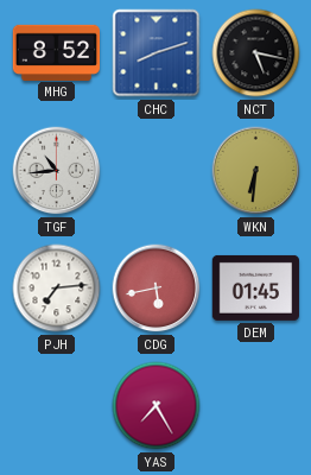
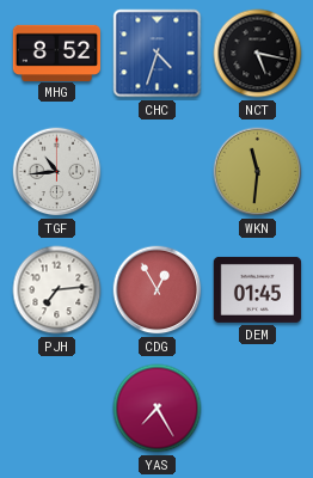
CHC: 8:12 -> 4:33 (158, 54)
WKN: 6:31 -> 11:31 (258, 172)
CDG: 5:43 -> 12:55 (158, 290)
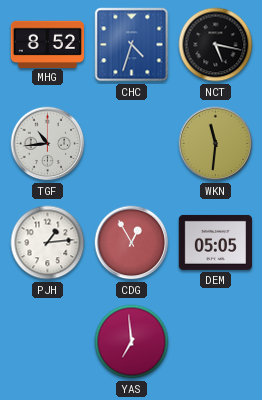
PJH: 7:14 -> 1:14 (48, 243)
DEM: 01:45 -> 05:05 (215, 242)
YAS: 7:25 -> 6:59 (132, 342)
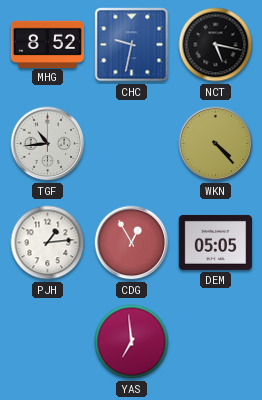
CHC: 4:33 -> 9:32 (132, 45)
WKN: 11:31 -> 4:23 (216, 144)
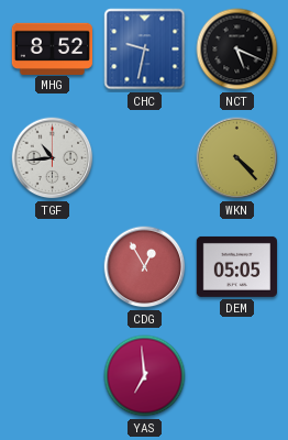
NCT: 5:17 -> 5:19 (237, 50)
PJH: 1:14 -> none (48, 243)
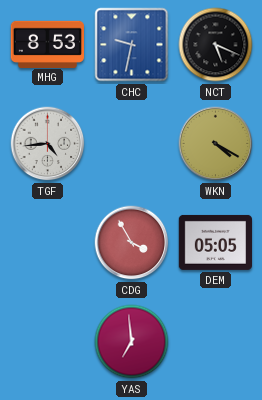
MHG: 8:52 -> 8:53 (47, 44)
TGF: 10:44 -> 4:44 (48, 144)
WKN: 4:23 -> 4:20 (216, 144)
CDG: 12:55 -> 3:55 (132, 243)
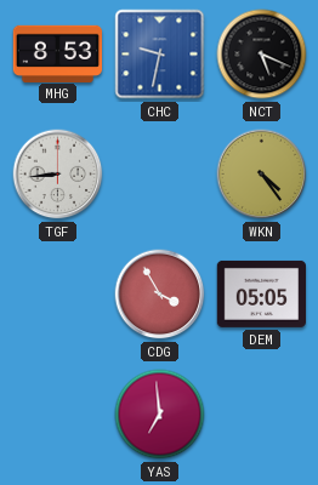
TGF: 4:44 -> 8:44 (58, 175)
WKN: 4:20 -> 4:24 (262, 175)
